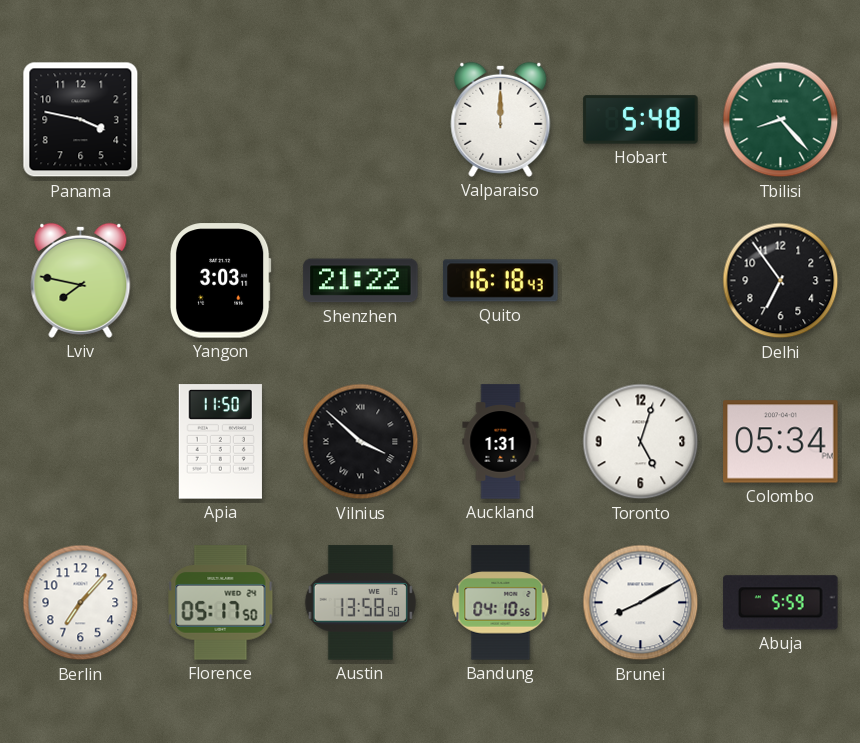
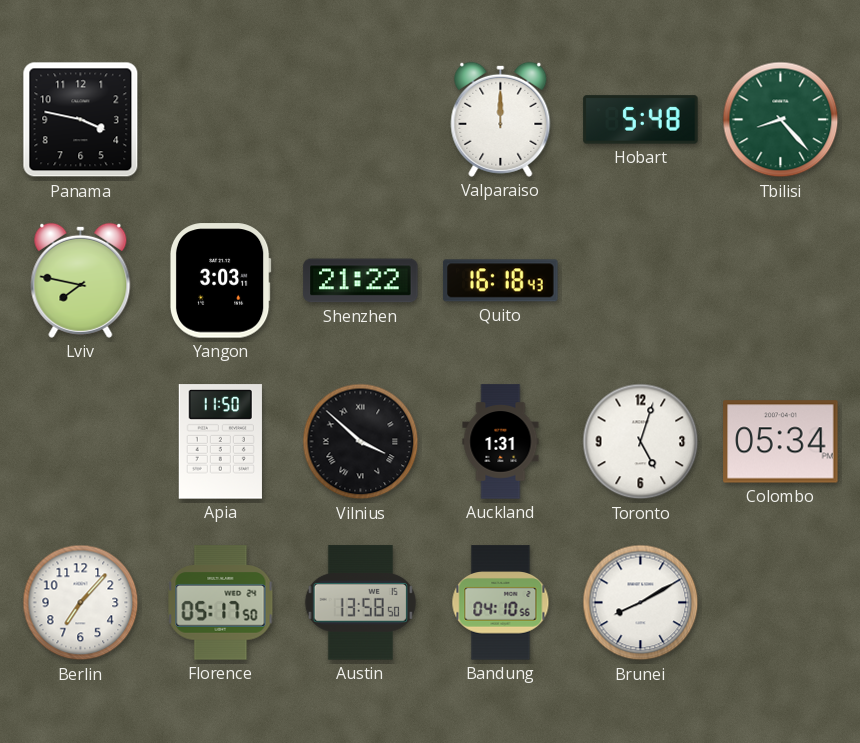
Delhi: 6:54 -> none (781, 281)
Abuja: 5:59 -> none (781, 603)
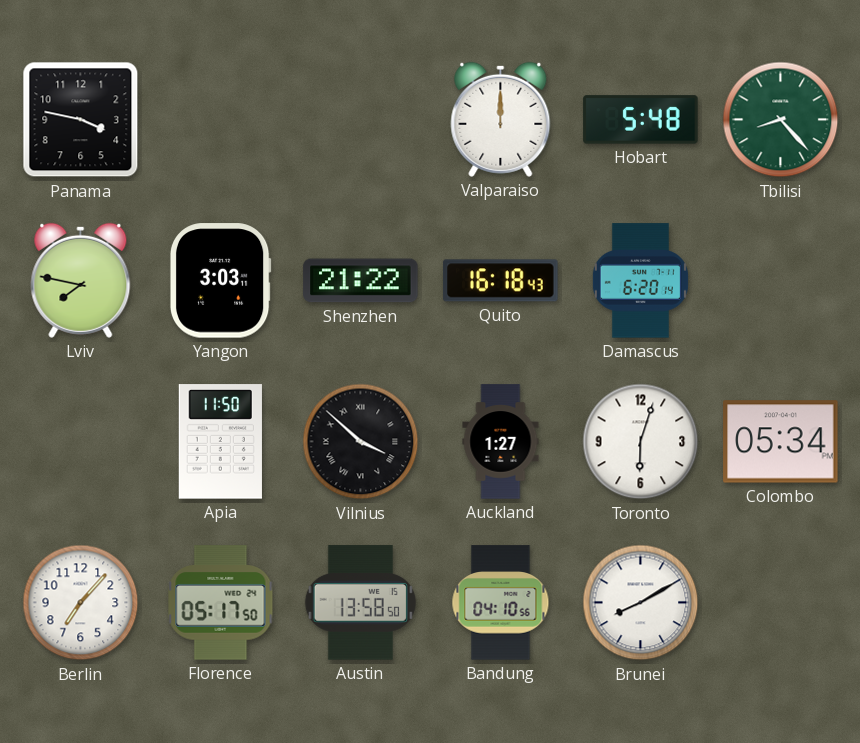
Damascus: none -> 6:20 (640, 281)
Auckland: 1:31 -> 1:27 (501, 442)
Toronto: 5:03 -> 6:03 (641, 442)
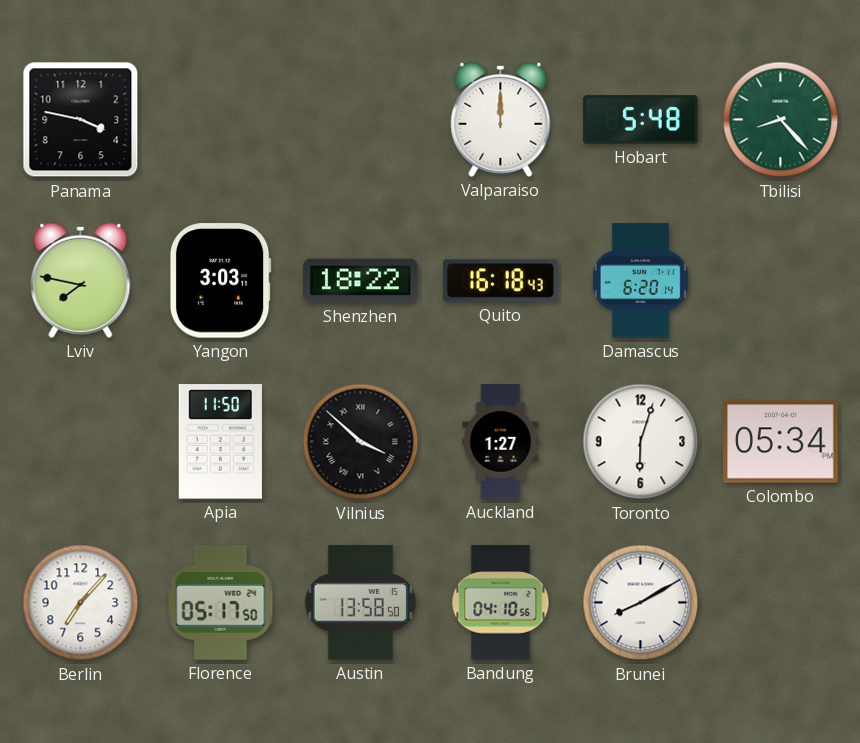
Shenzhen: 21:22 -> 18:22 (361, 281)
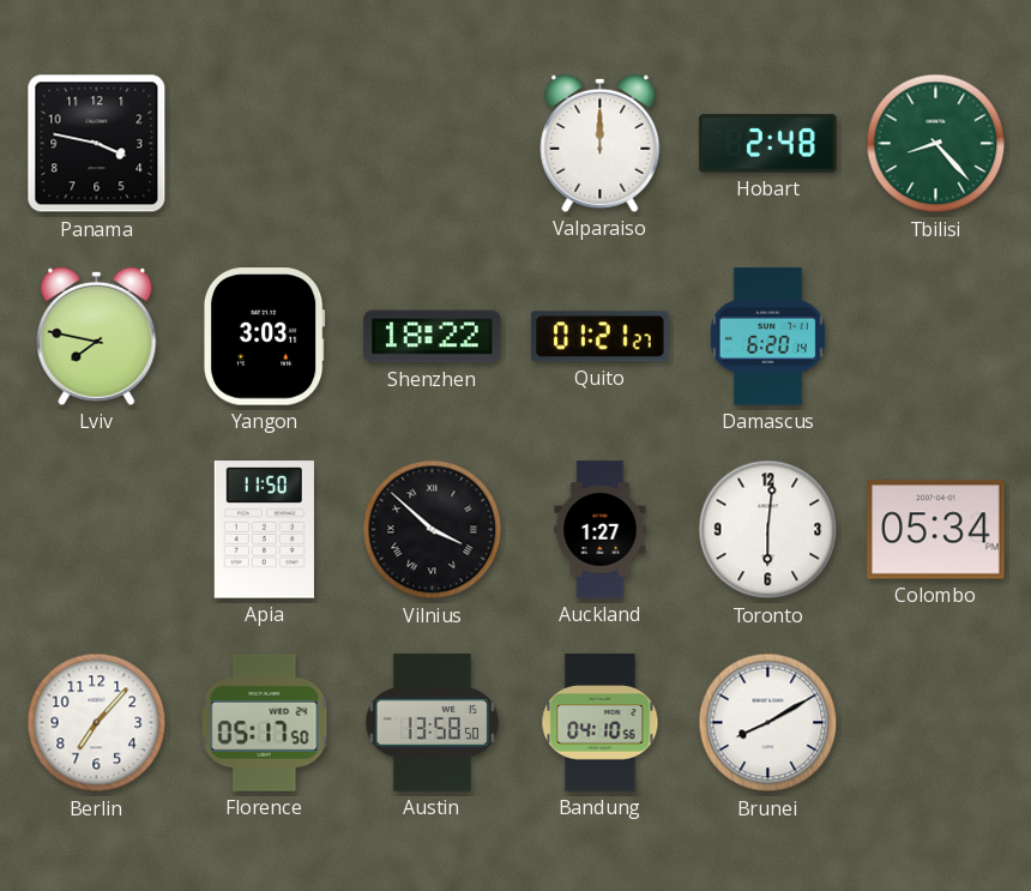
Hobart: 5:48 -> 2:48 (768, 144)
Quito: 16:18 -> 01:21 (601, 337)
Toronto: 6:03 -> 6:01 (768, 530)
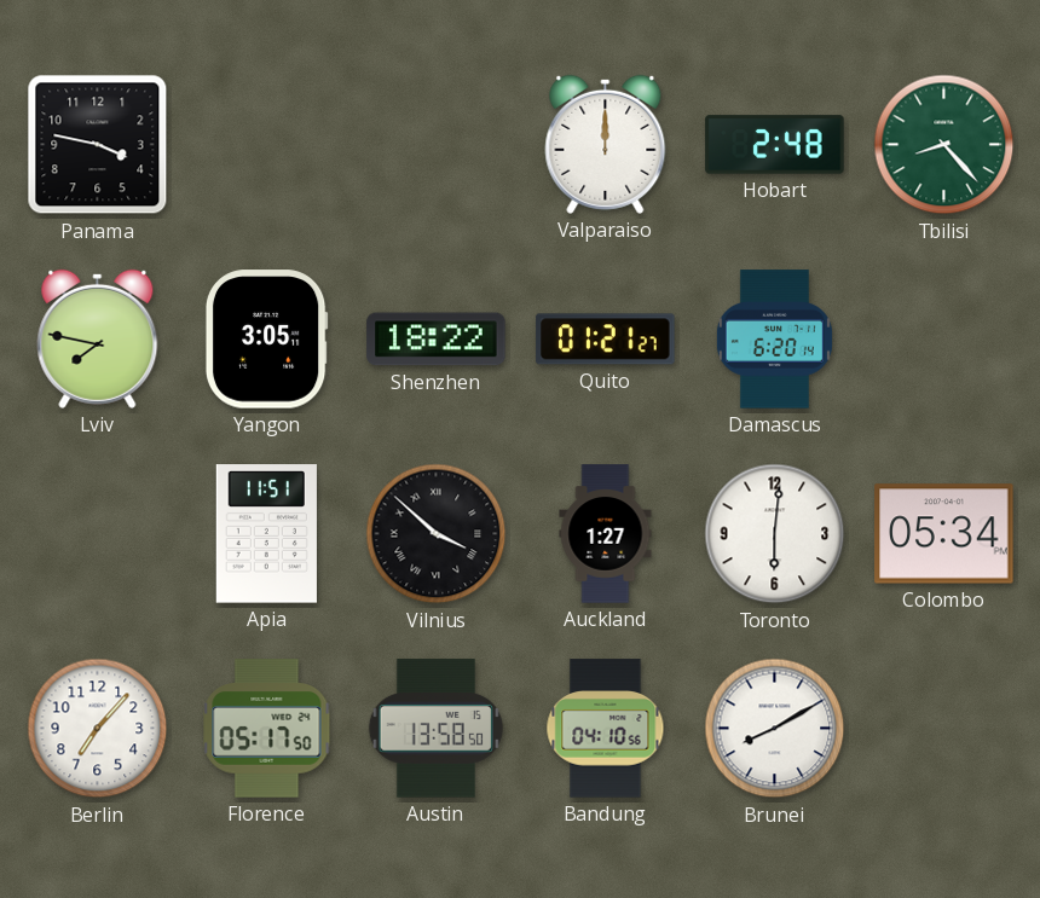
Yangon: 3:03 -> 3:05 (266, 340)
Apia: 11:50 -> 11:51 (266, 534)
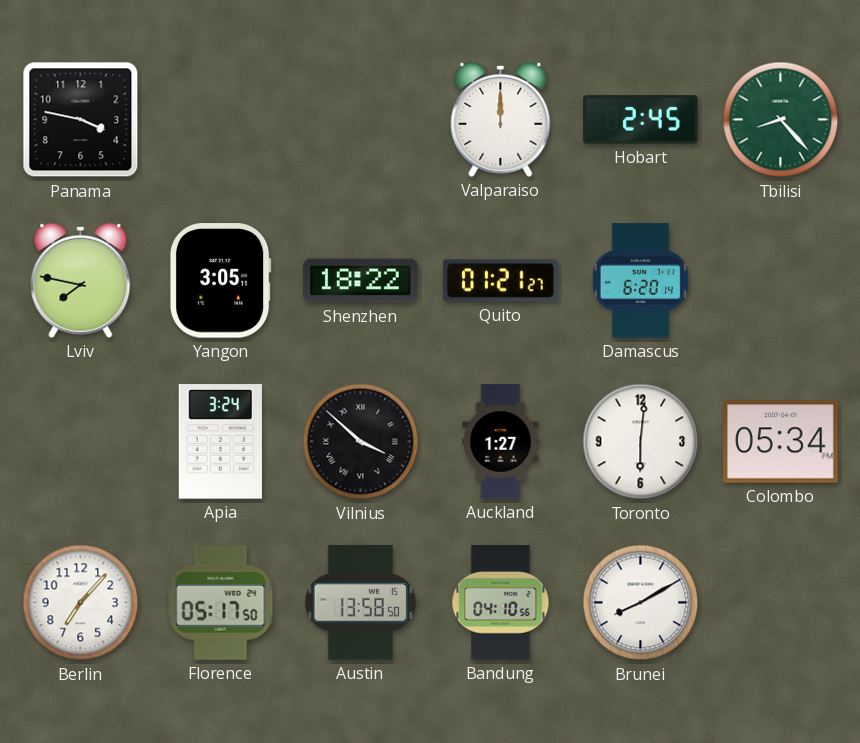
Hobart: 2:48 -> 2:45 (641, 120)
Apia: 11:51 -> 3:24 (220, 442)
